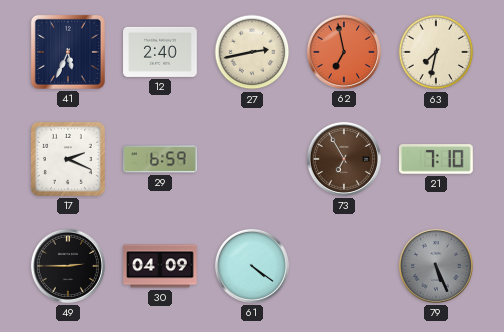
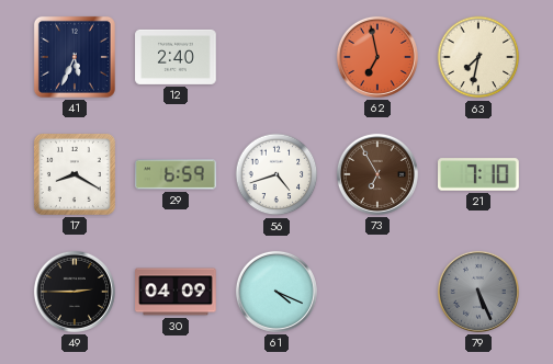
27: 2:43 -> none (252, 52)
17: 2:19 -> 8:20 (75, 174)
56: none -> 4:42 (276, 174)
61: 4:21 -> 4:19 (276, 292)
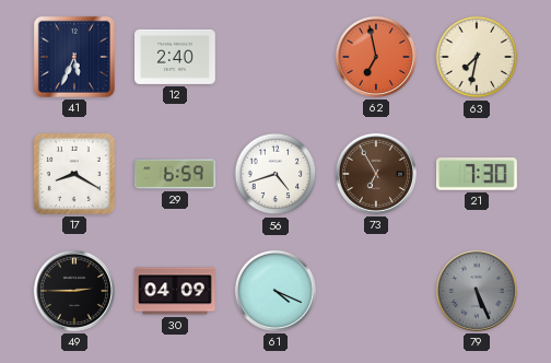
21: 7:10 -> 7:30 (478, 174)
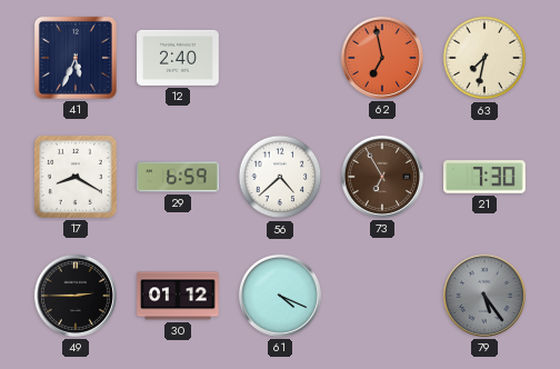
56: 4:42 -> 4:38 (280, 177)
30: 04:09 -> 01:12 (178, 296)
79: 5:26 -> 5:24 (484, 296)
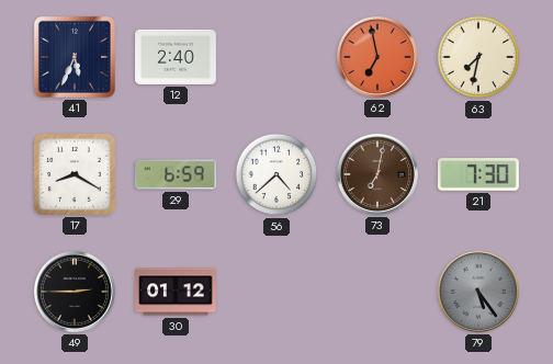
73: 6:55 -> 7:02 (377, 174)
61: 4:19 -> none (280, 296)
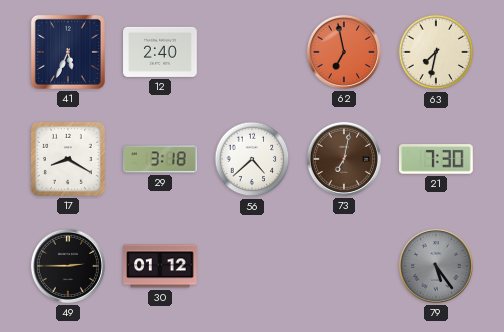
29: 6:59 -> 3:18 (160, 159)
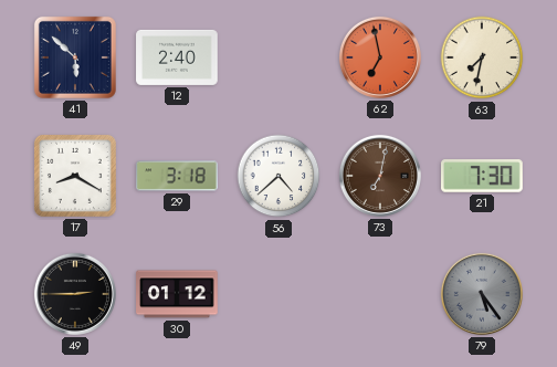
41: 5:34 -> 5:52 (75, 57)
